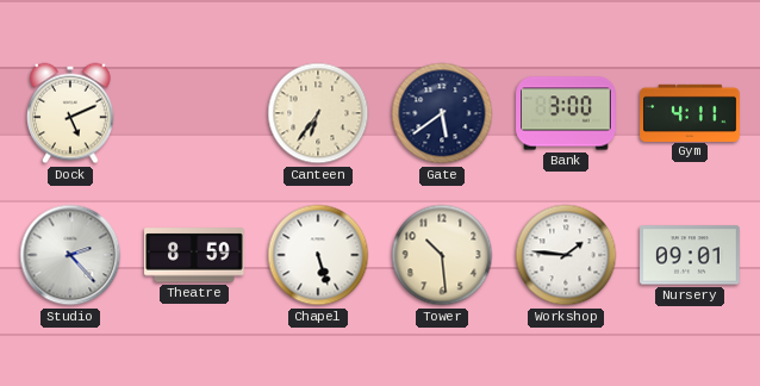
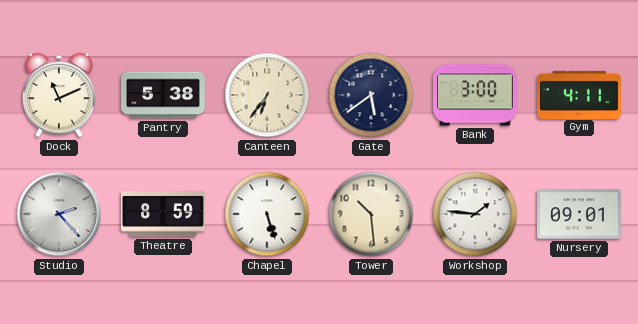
Dock: 5:11 -> 11:11 (60, 95)
Pantry: none -> 5:38 (163, 95)
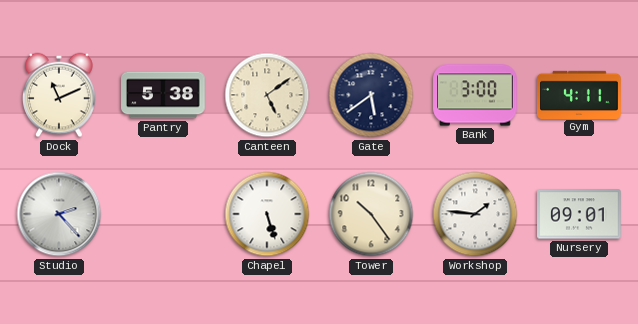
Canteen: 6:36 -> 5:09 (267, 95)
Theatre: 8:59 -> none (164, 214)
Tower: 10:29 -> 10:24 (371, 214)
